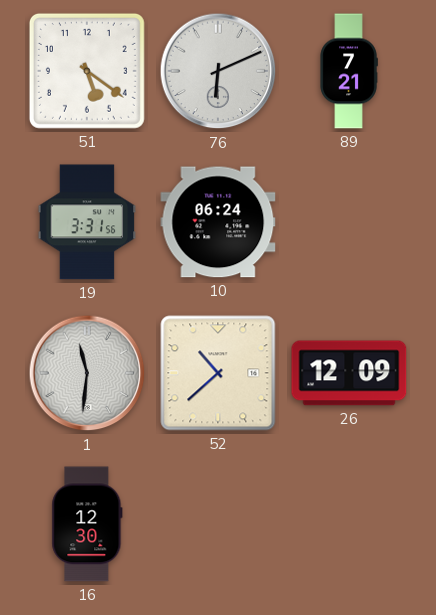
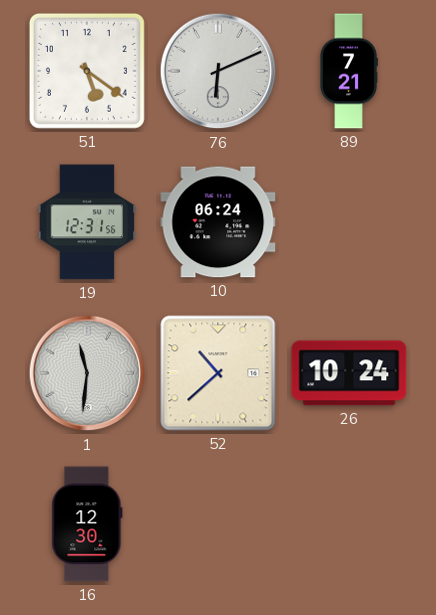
19: 3:31 -> 12:31 (87, 222)
26: 12:09 -> 10:24 (349, 373)
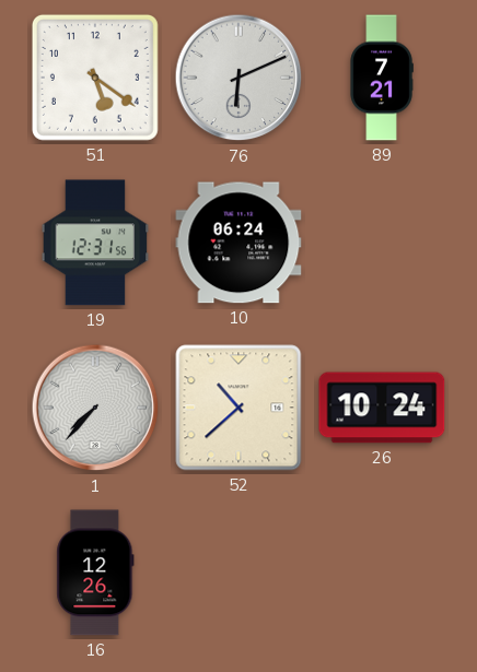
1: 11:31 -> 7:37 (95, 408)
16: 12:30 -> 12:26 (95, 573)
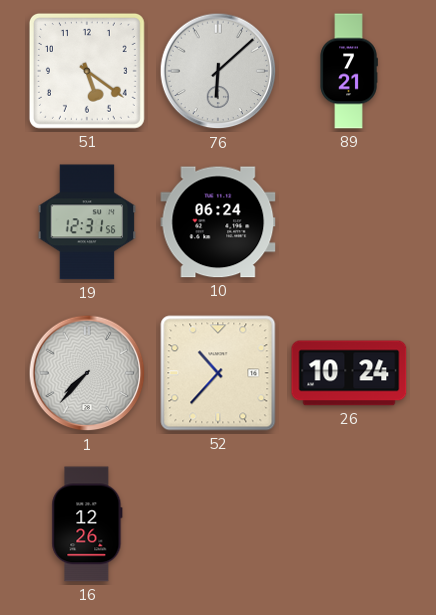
76: 6:11 -> 6:08 (218, 71)
52: 10:38 -> 10:37 (218, 373)
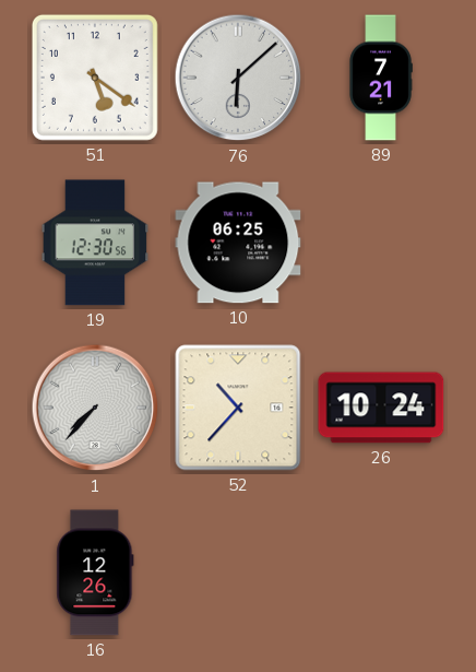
19: 12:31 -> 12:30 (95, 243)
10: 06:24 -> 06:25 (238, 243)
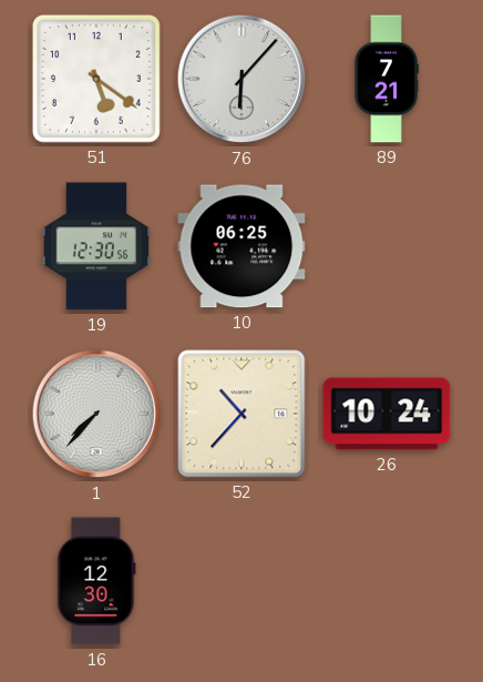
76: 6:08 -> 6:07 (242, 79)
16: 12:26 -> 12:30 (96, 581)
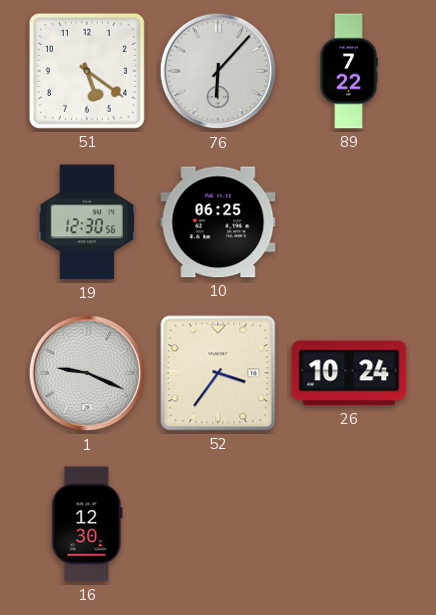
89: 7:21 -> 7:22 (349, 71)
1: 7:37 -> 9:19 (87, 373)
52: 10:37 -> 3:36 (218, 373)
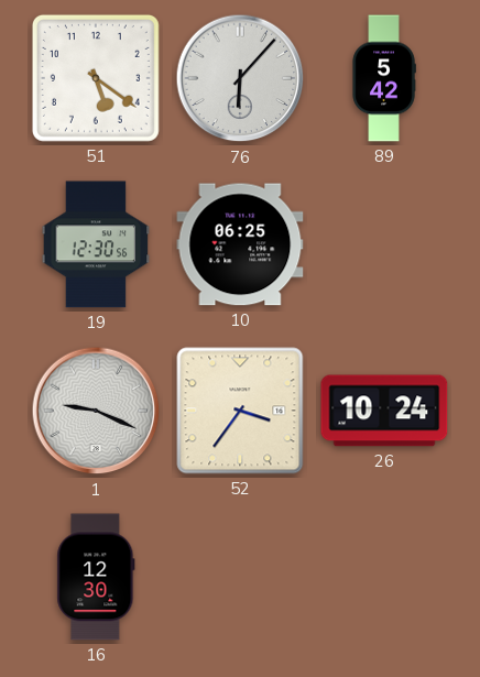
89: 7:22 -> 5:42 (384, 78)
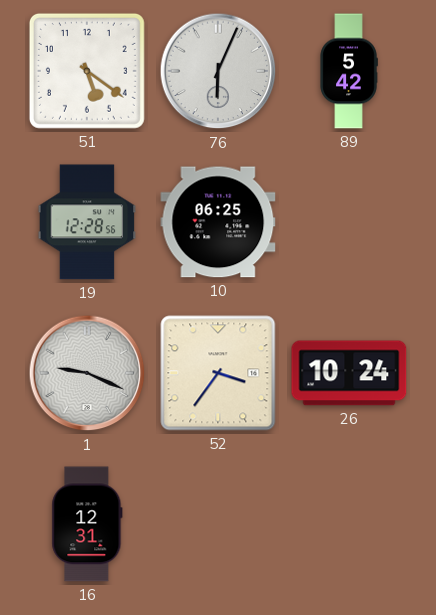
76: 6:07 -> 6:04 (218, 71)
19: 12:30 -> 12:28 (87, 222)
16: 12:30 -> 12:31 (87, 524)
